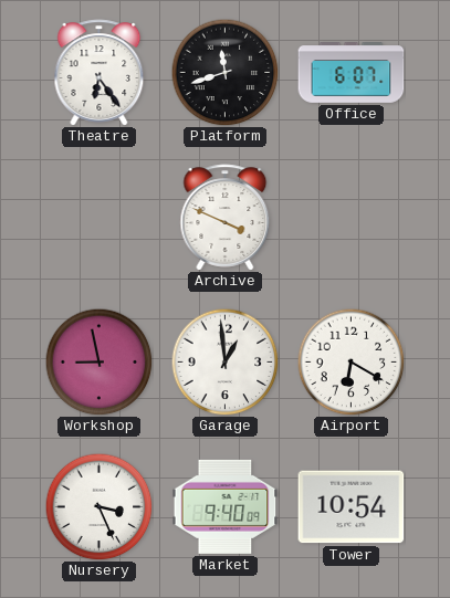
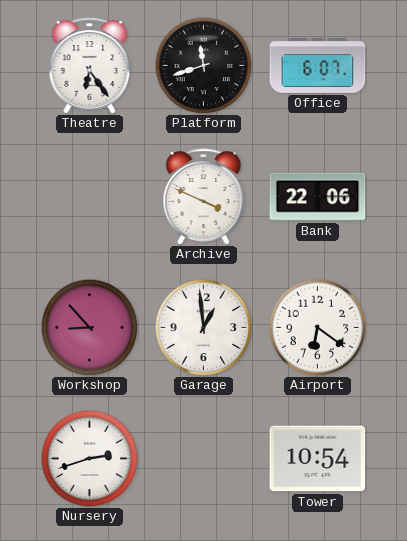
Bank: none -> 22:06 (318, 197)
Workshop: 8:58 -> 8:53 (89, 327)
Airport: 6:20 -> 6:21 (317, 327)
Nursery: 3:26 -> 2:42 (89, 458)
Market: 9:40 -> none (226, 506)
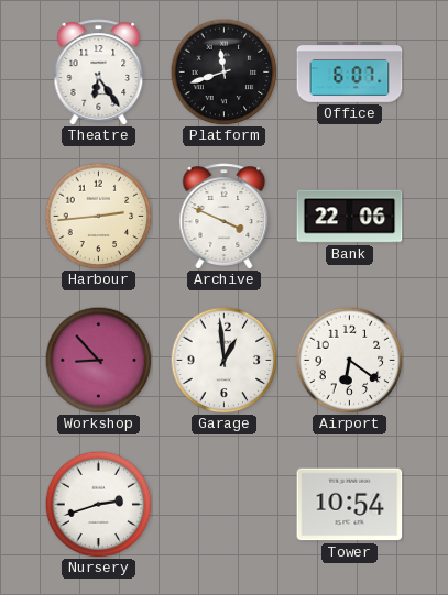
Harbour: none -> 2:44 (98, 216)
